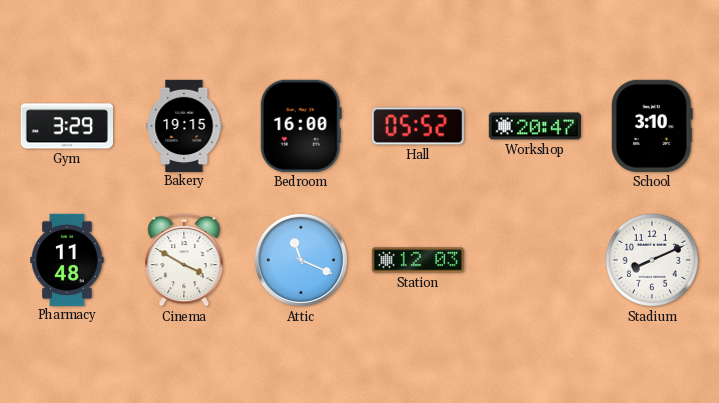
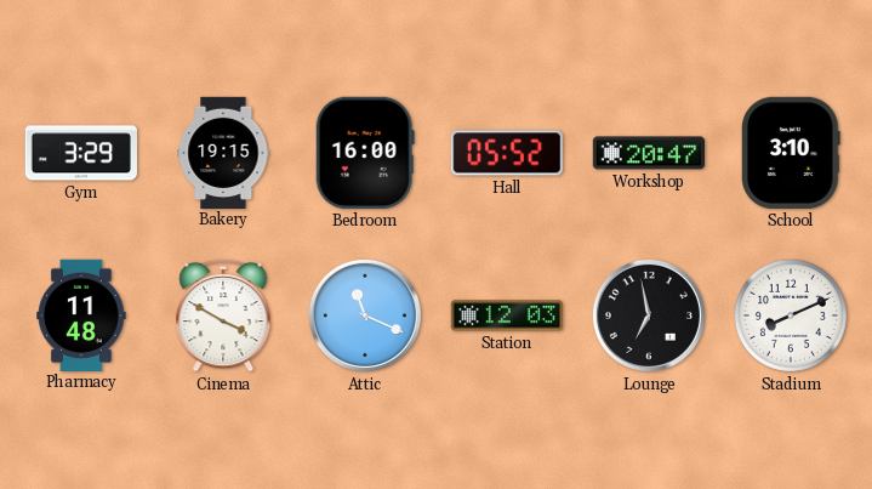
Lounge: none -> 6:58 (649, 315)
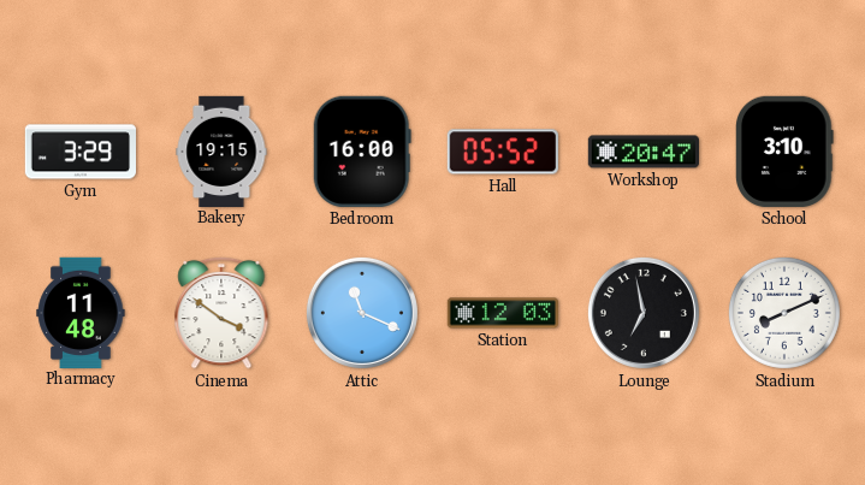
Cinema: 3:50 -> 3:51 (221, 313)
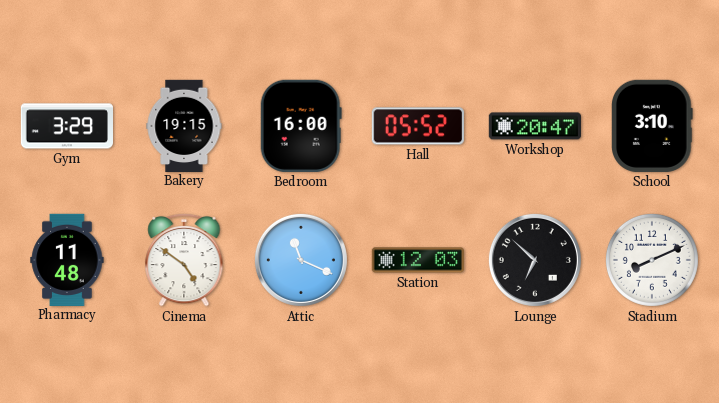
Cinema: 3:51 -> 4:51 (184, 260)
Lounge: 6:58 -> 6:52 (535, 260)
